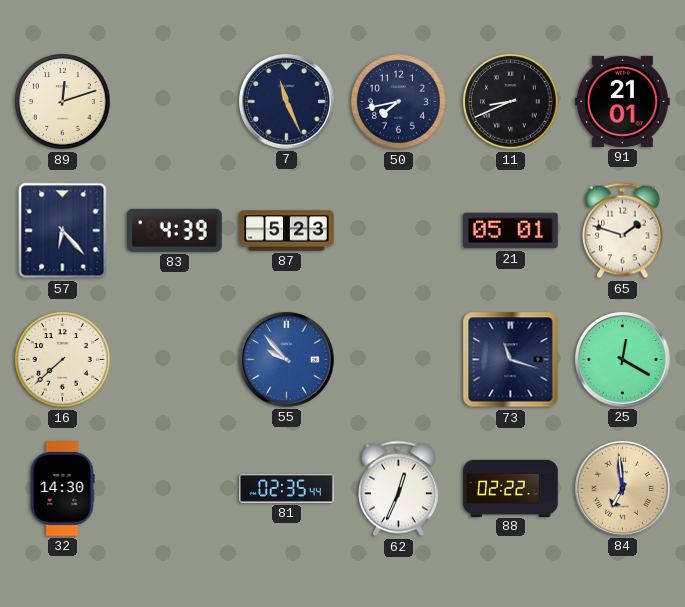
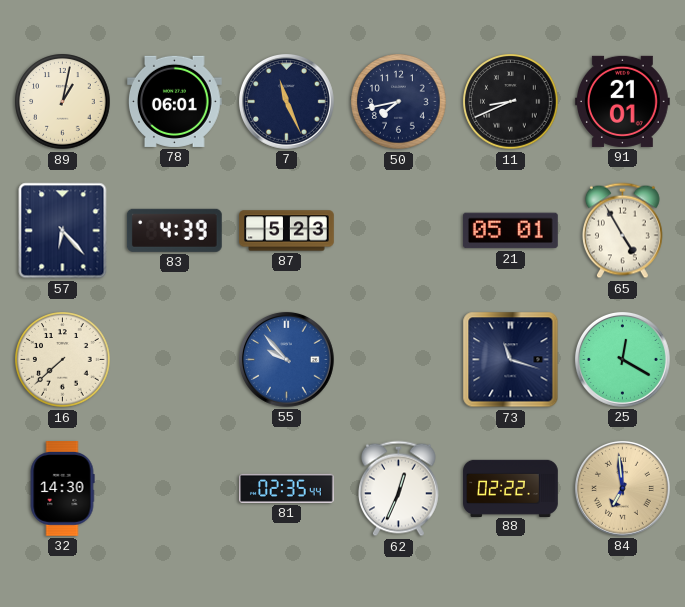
89: 12:12 -> 1:02 (63, 102)
78: none -> 06:01 (175, 101)
65: 1:48 -> 4:55 (622, 231)
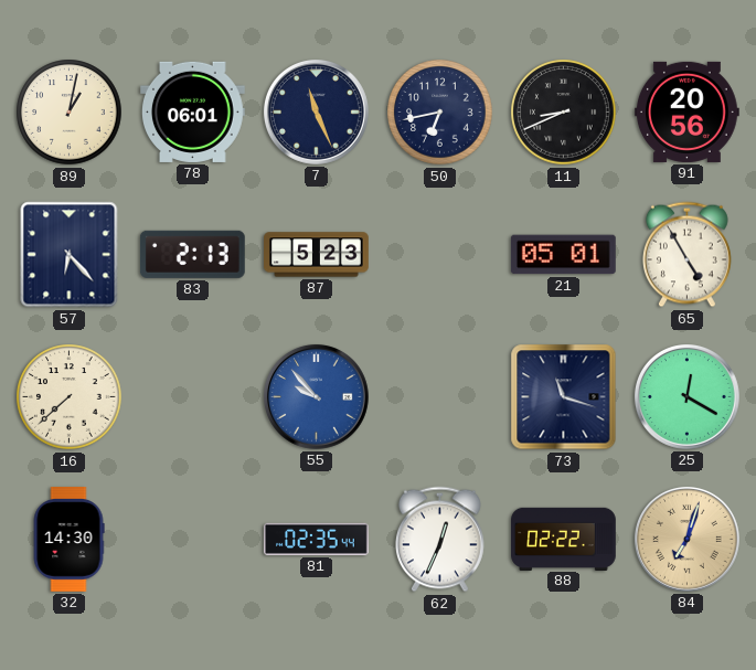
50: 7:43 -> 6:43 (440, 113)
91: 21:01 -> 20:56 (688, 111)
83: 4:39 -> 2:13 (192, 254)
84: 6:59 -> 7:03 (686, 539)
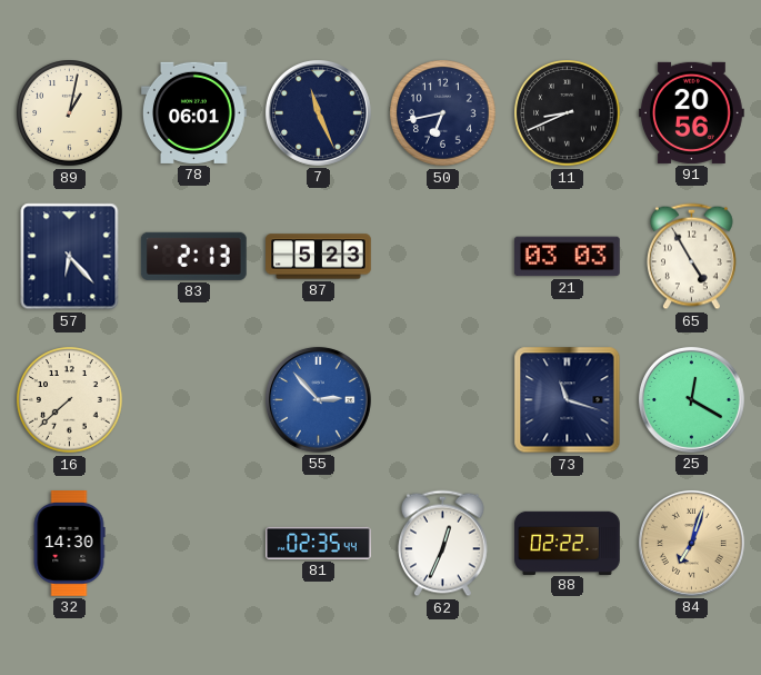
21: 05:01 -> 03:03 (567, 257)
55: 9:53 -> 2:53 (318, 399)
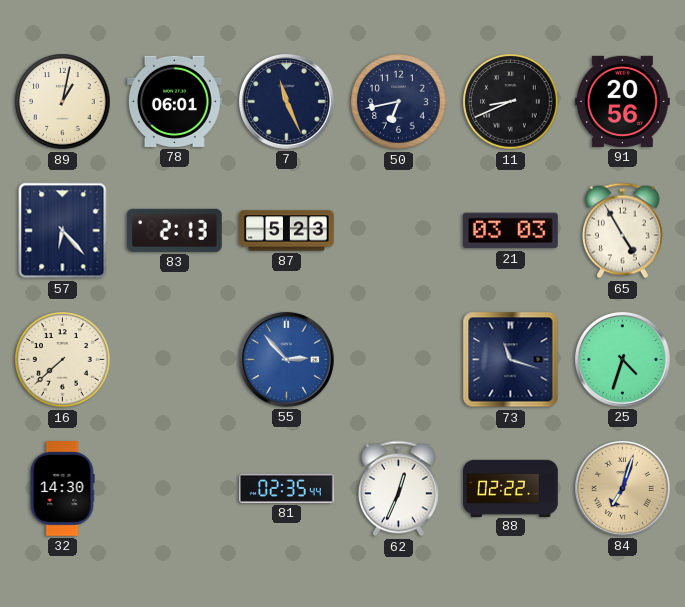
25: 12:20 -> 4:33 (622, 359)
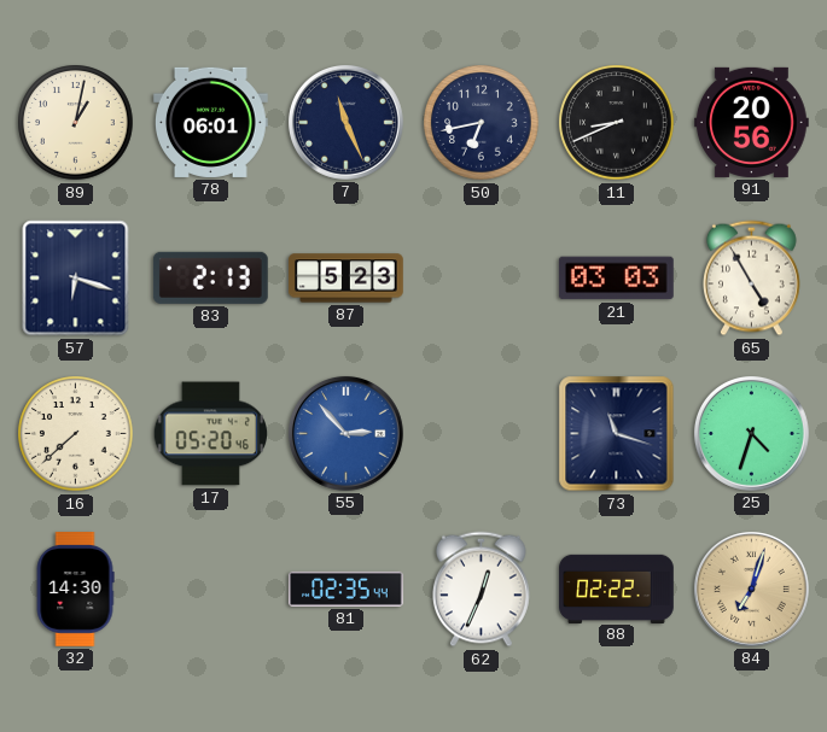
57: 6:23 -> 6:18 (76, 279)
17: none -> 05:20 (211, 434)
